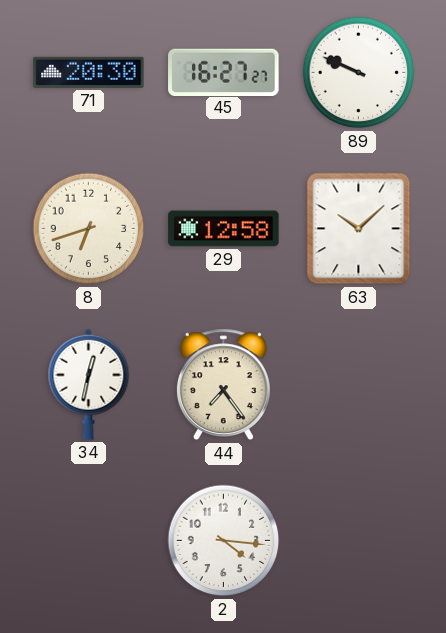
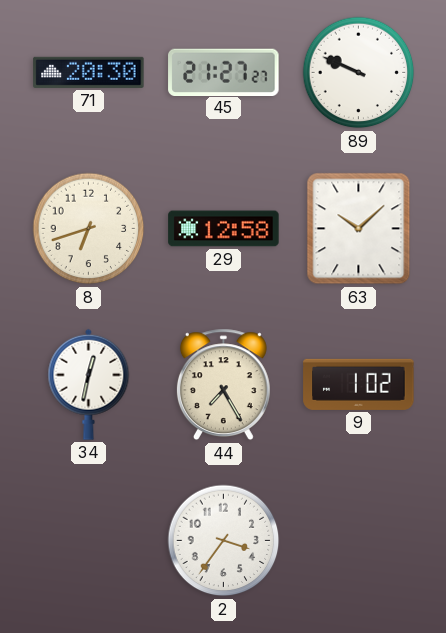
45: 16:27 -> 21:27 (224, 72)
44: 7:24 -> 7:25 (223, 385)
9: none -> 1:02 (359, 384)
2: 4:16 -> 3:36 (224, 541)
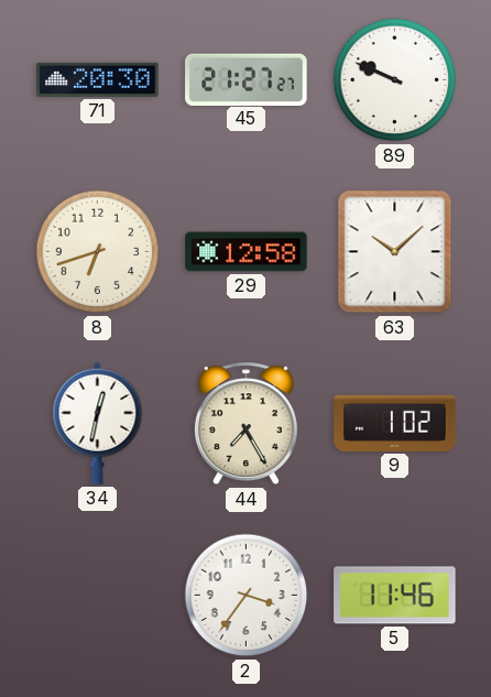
5: none -> 11:46 (395, 596)
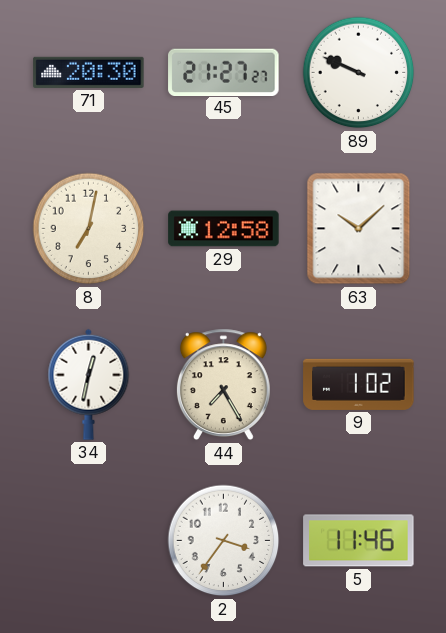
8: 6:42 -> 7:02 (89, 229)
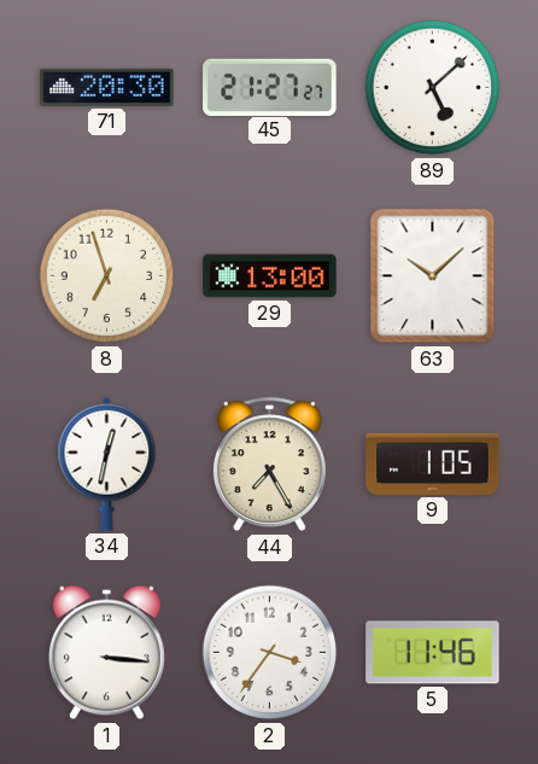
89: 9:49 -> 5:08 (433, 88)
8: 7:02 -> 6:57 (107, 276)
29: 12:58 -> 13:00 (270, 276)
9: 1:02 -> 1:05 (433, 463)
1: none -> 3:16 (106, 653)
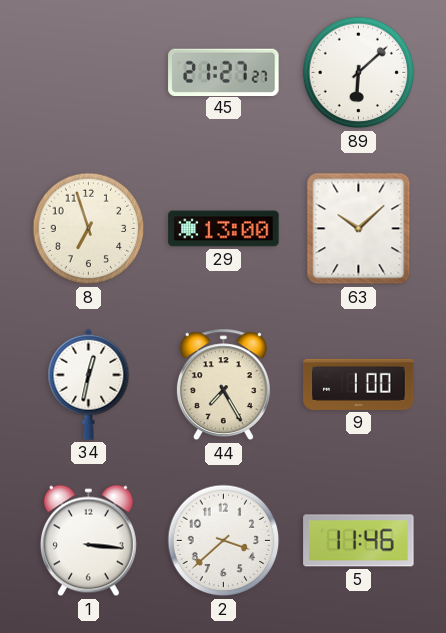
71: 20:30 -> none (107, 87)
89: 5:08 -> 6:08 (359, 73)
9: 1:05 -> 1:00 (359, 384)
2: 3:36 -> 3:38 (224, 541)
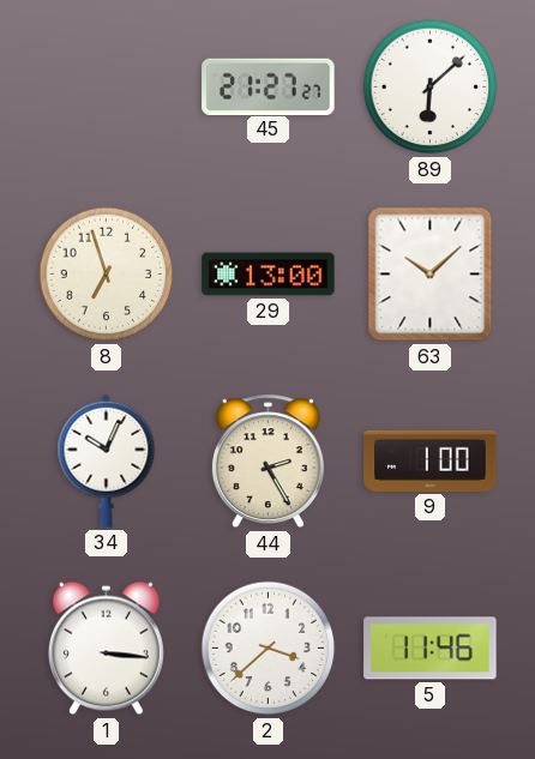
34: 12:32 -> 10:04 (107, 460)
44: 7:25 -> 2:25 (267, 462)
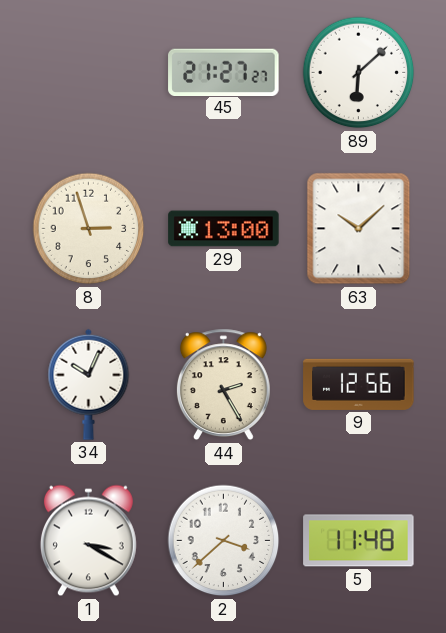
8: 6:57 -> 2:57 (89, 229)
9: 1:00 -> 12:56 (359, 384)
1: 3:16 -> 3:20 (88, 541)
5: 11:46 -> 11:48 (359, 541)
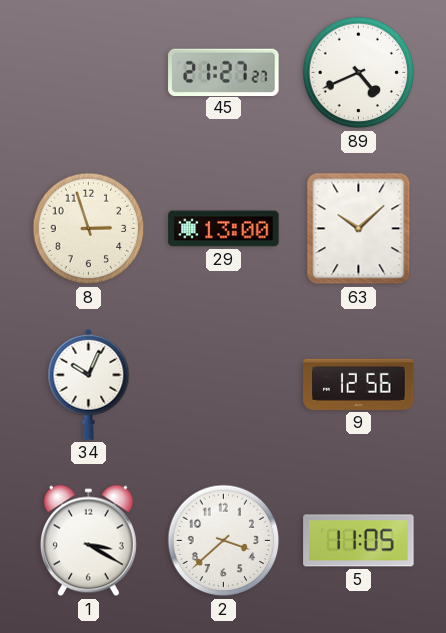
89: 6:08 -> 4:41 (359, 73)
44: 2:25 -> none (223, 385)
5: 11:48 -> 11:05 (359, 541)
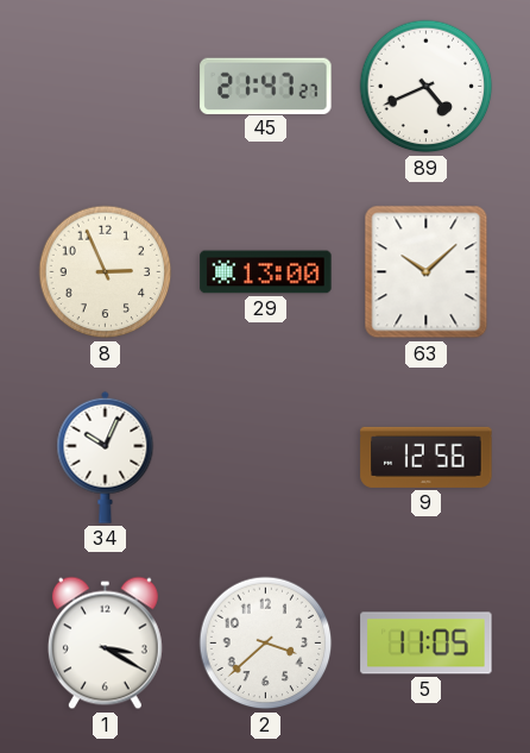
45: 21:27 -> 21:47 (266, 86)
8: 2:57 -> 2:56 (106, 272)
